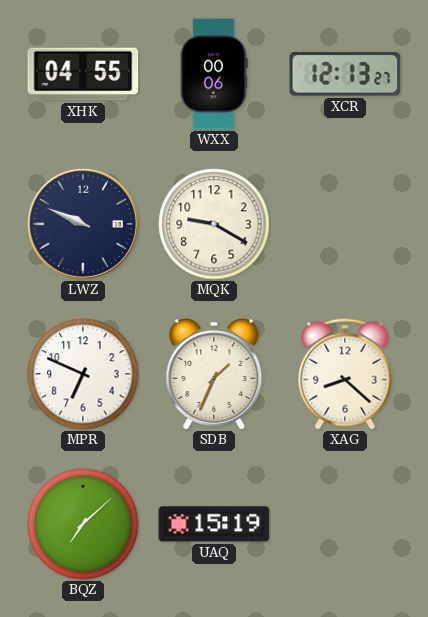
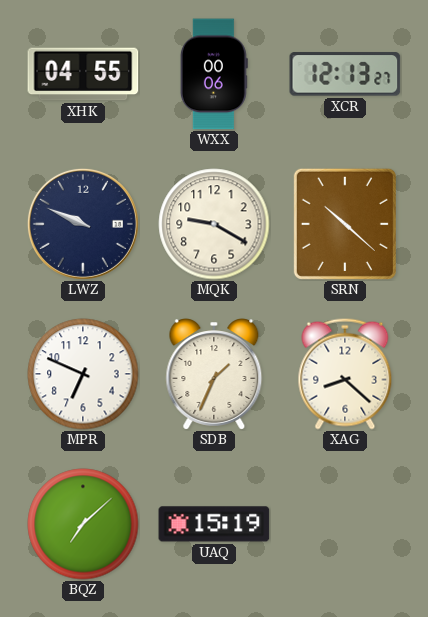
SRN: none -> 10:22 (345, 224)
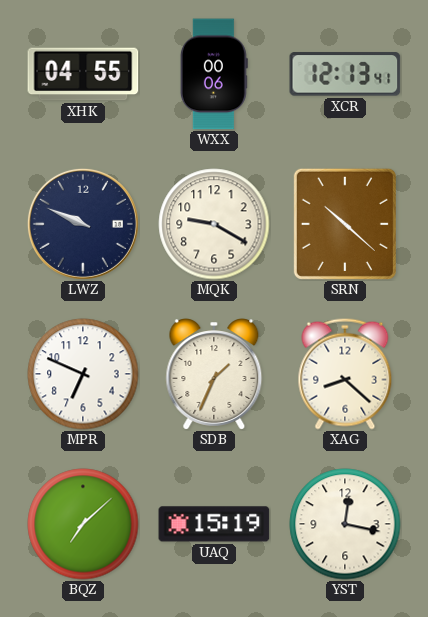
XCR: 12:13:27 -> 12:13:41 (345, 74)
YST: none -> 12:17 (345, 524)
